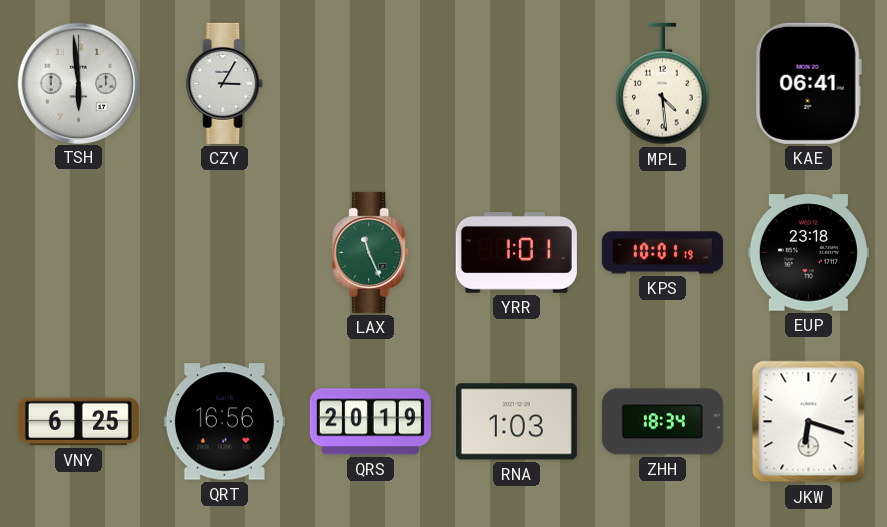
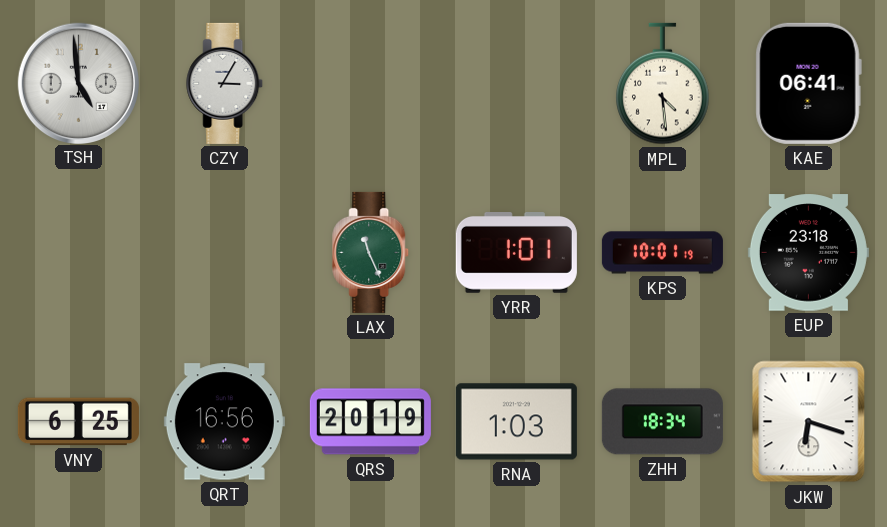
TSH: 5:59 -> 4:59 (78, 83)
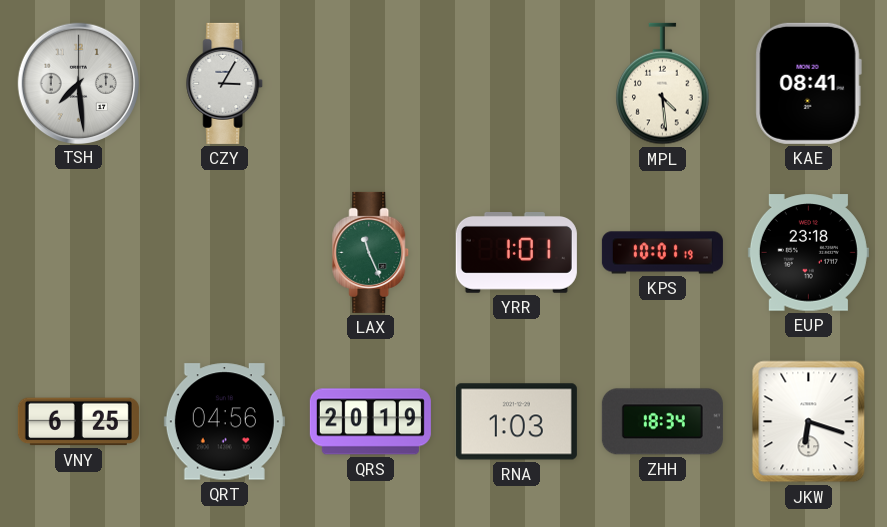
TSH: 4:59 -> 7:29 (78, 83)
KAE: 06:41 -> 08:41 (808, 83)
QRT: 16:56 -> 04:56 (224, 422)
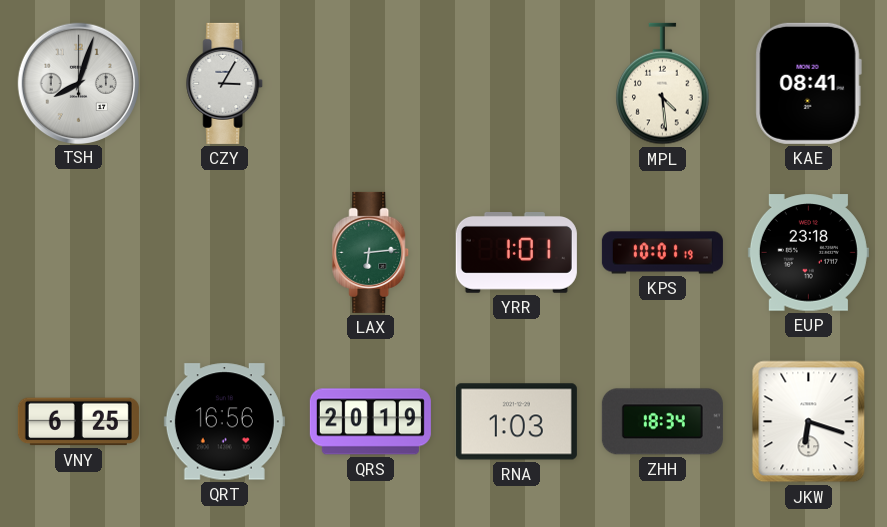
TSH: 7:29 -> 8:03 (78, 83)
LAX: 11:26 -> 6:14 (371, 252)
QRT: 04:56 -> 16:56 (224, 422)
